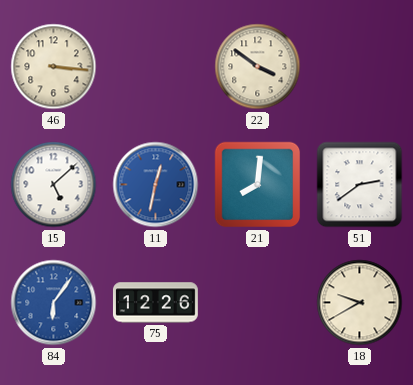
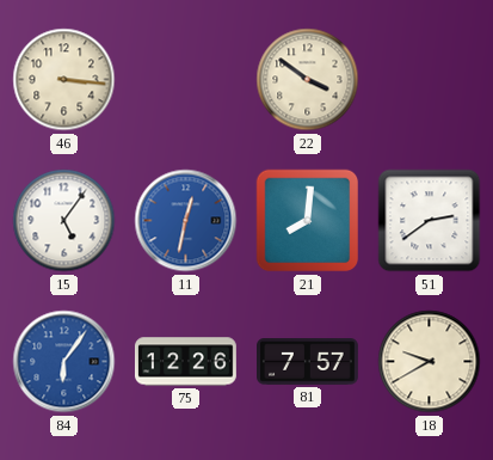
15: 5:08 -> 5:06 (64, 221)
81: none -> 7:57 (308, 362)
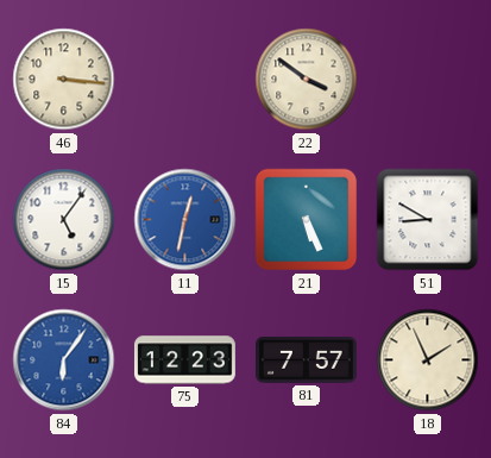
21: 8:01 -> 5:26 (307, 220)
51: 2:39 -> 8:50 (428, 220)
75: 12:26 -> 12:23 (184, 360)
18: 9:40 -> 1:56 (428, 360)
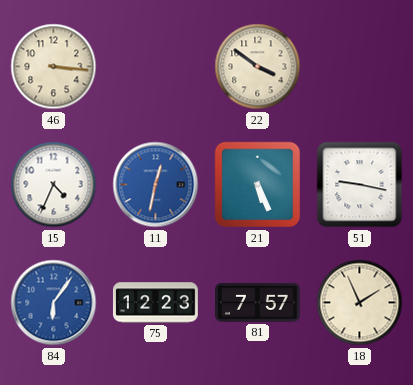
15: 5:06 -> 4:34 (54, 185)
51: 8:50 -> 9:17 (360, 185)
